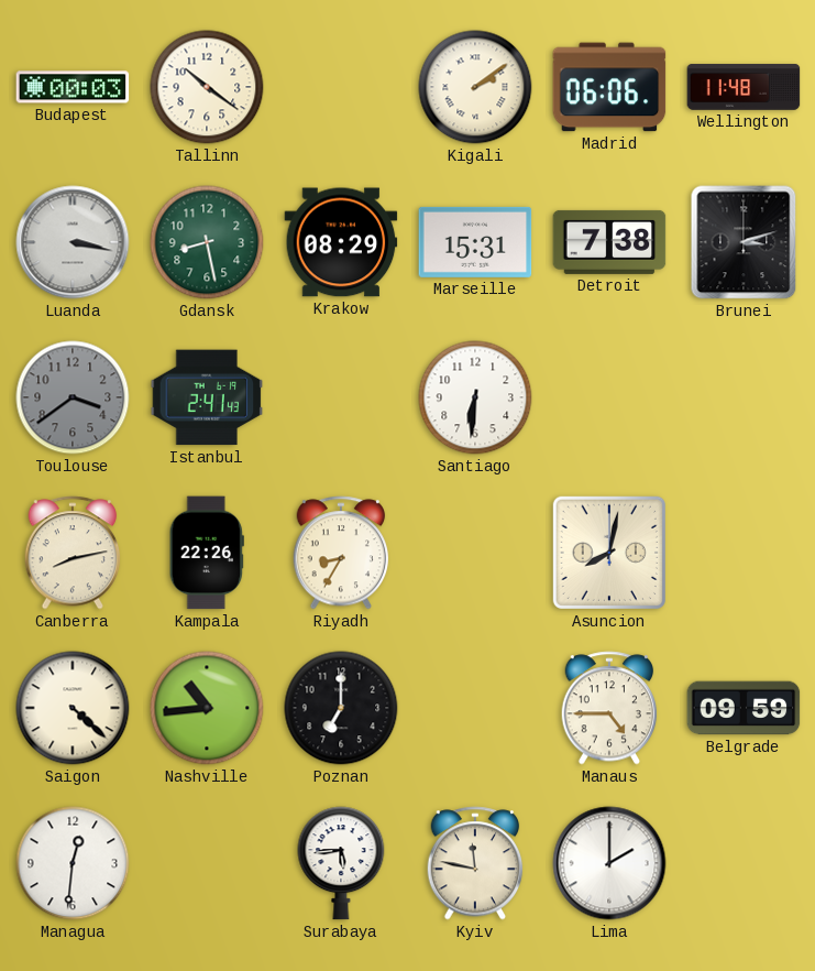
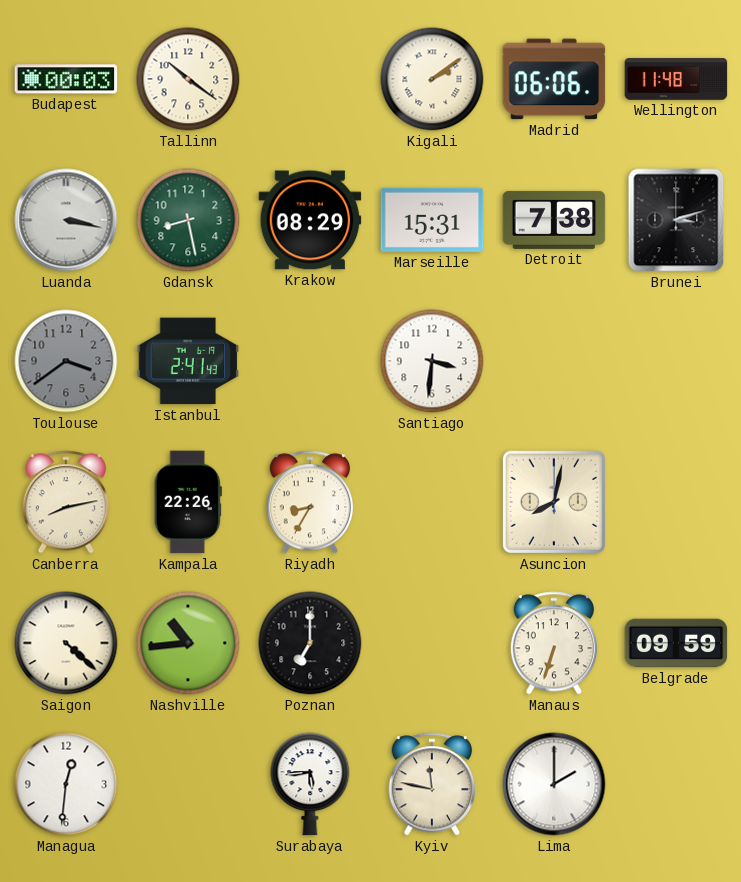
Santiago: 6:31 -> 3:31 (432, 361)
Manaus: 4:45 -> 6:33 (554, 643)
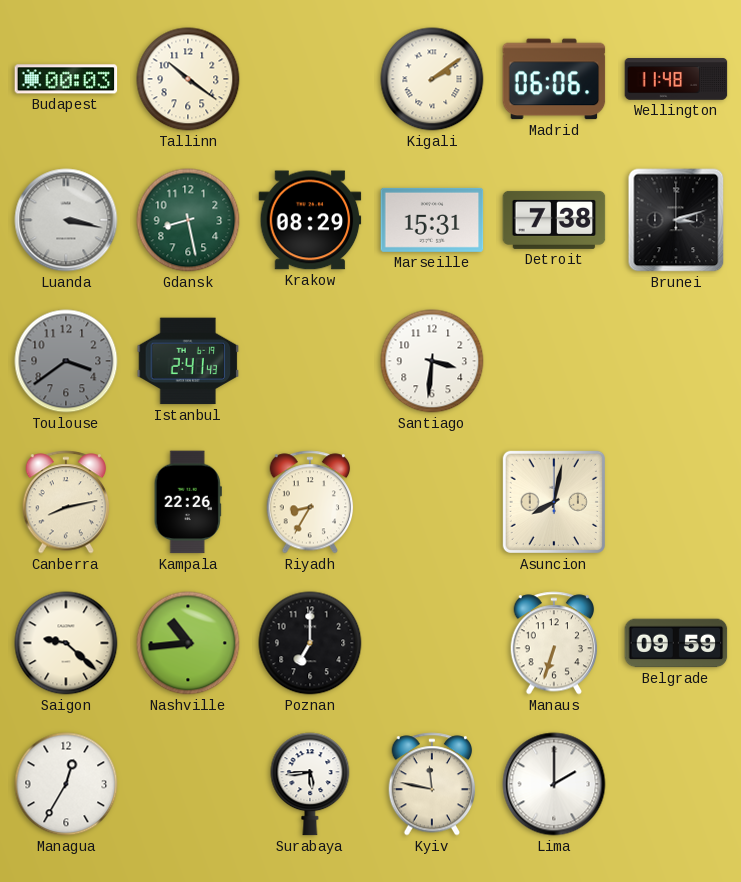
Saigon: 4:22 -> 9:22 (66, 643)
Managua: 12:31 -> 12:35 (66, 784)
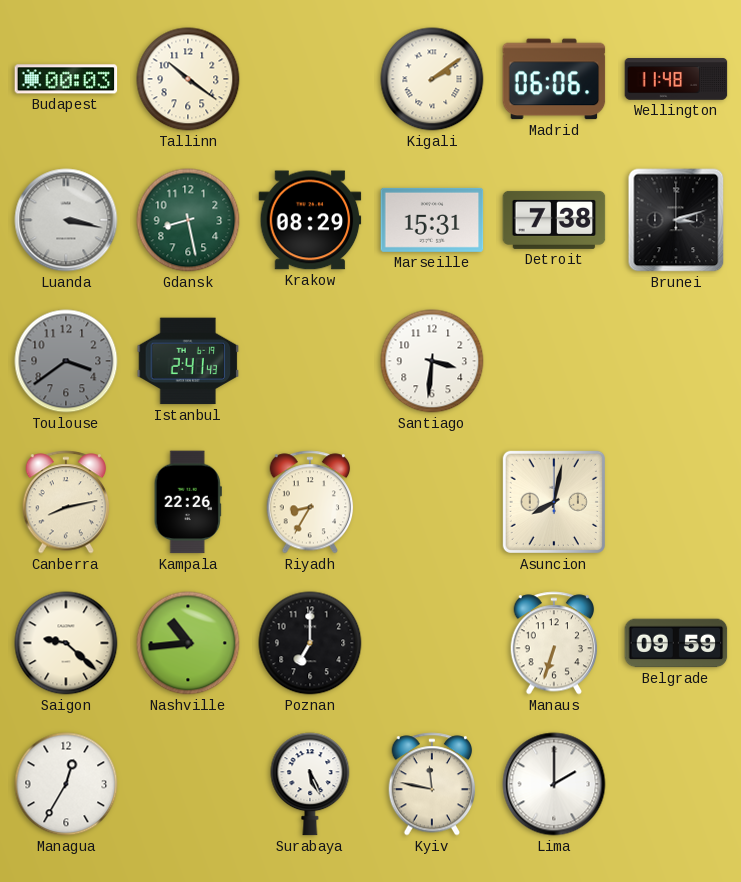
Surabaya: 5:44 -> 5:26 (310, 784)
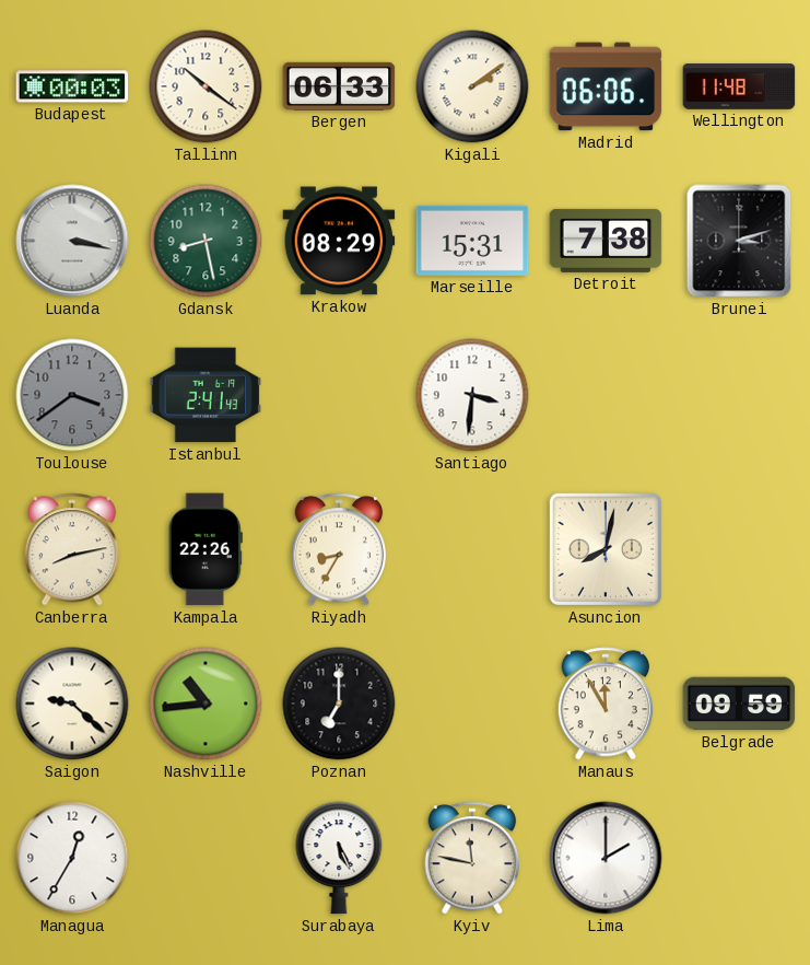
Bergen: none -> 06:33 (339, 86)
Manaus: 6:33 -> 11:55 (606, 704)
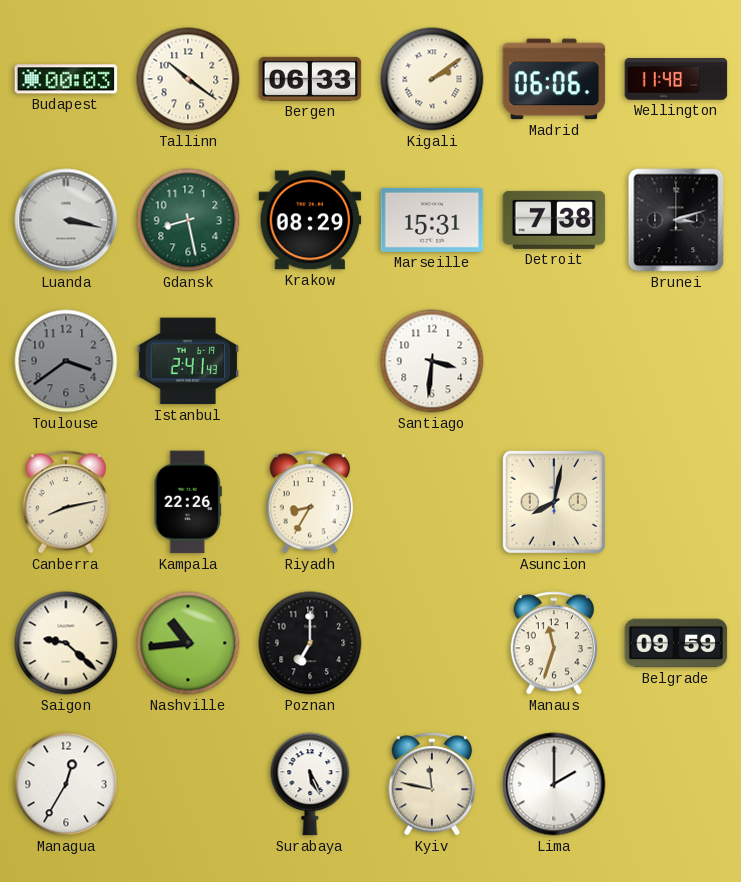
Manaus: 11:55 -> 11:33 (554, 643)
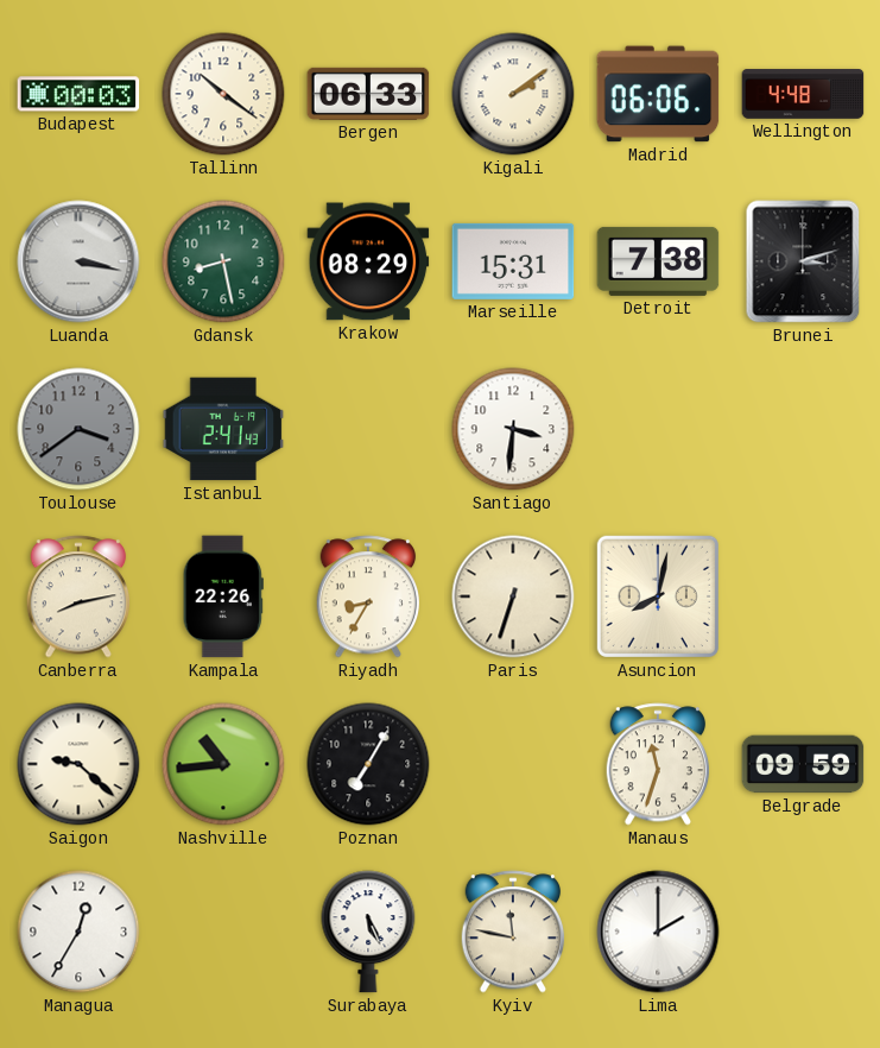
Wellington: 11:48 -> 4:48 (803, 94)
Paris: none -> 6:33 (513, 596)
Poznan: 7:00 -> 7:05 (368, 764)
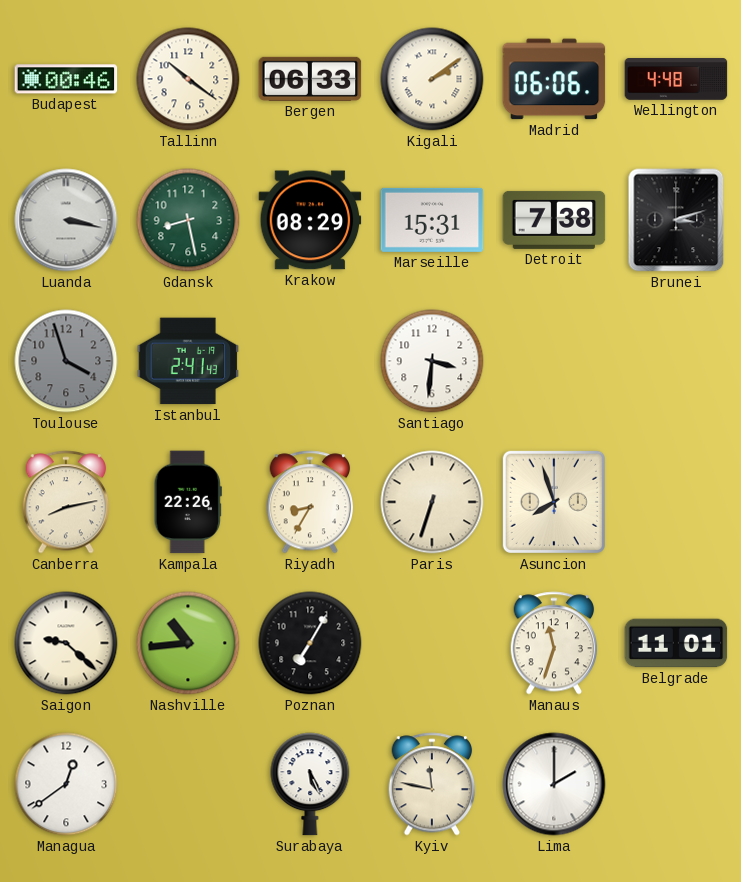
Budapest: 00:03 -> 00:46 (66, 79)
Toulouse: 3:39 -> 3:57 (66, 361)
Asuncion: 8:02 -> 7:57 (554, 502)
Belgrade: 09:59 -> 11:01 (676, 643)
Managua: 12:35 -> 12:39 (66, 784)
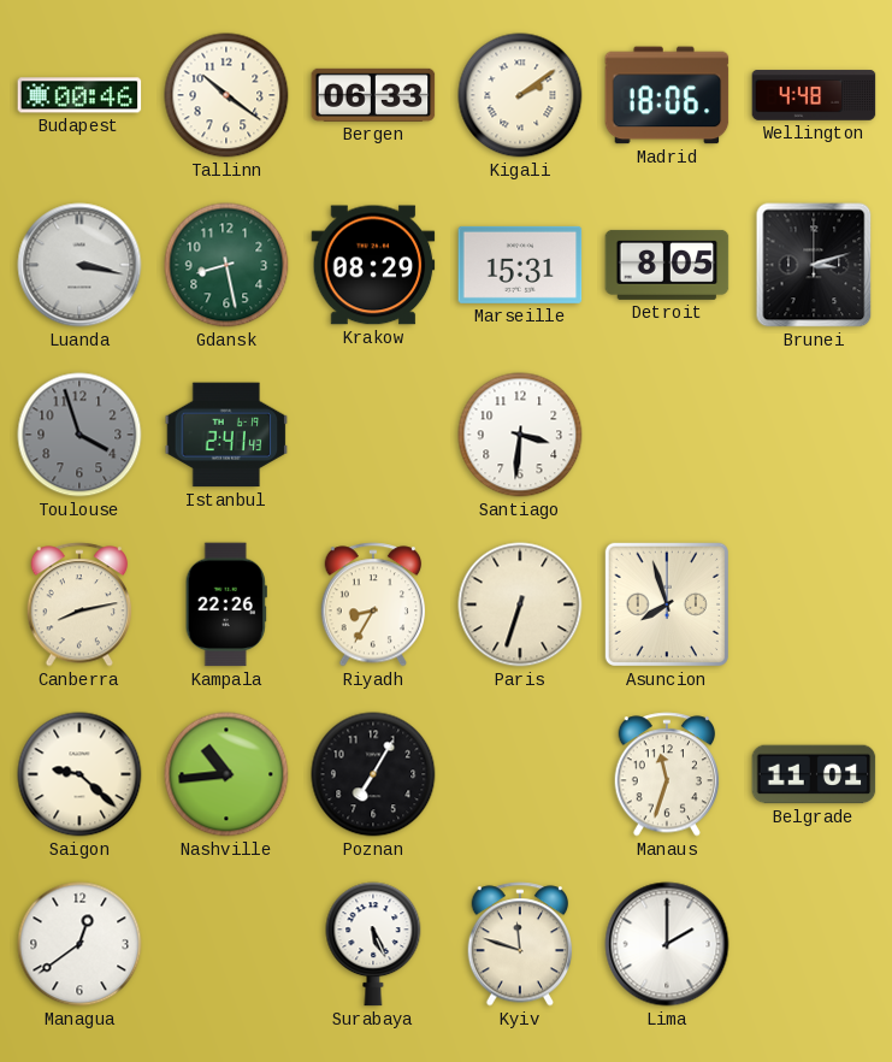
Madrid: 06:06 -> 18:06 (667, 95)
Detroit: 7:38 -> 8:05 (667, 265)
Kyiv: 11:47 -> 11:48 (520, 944)
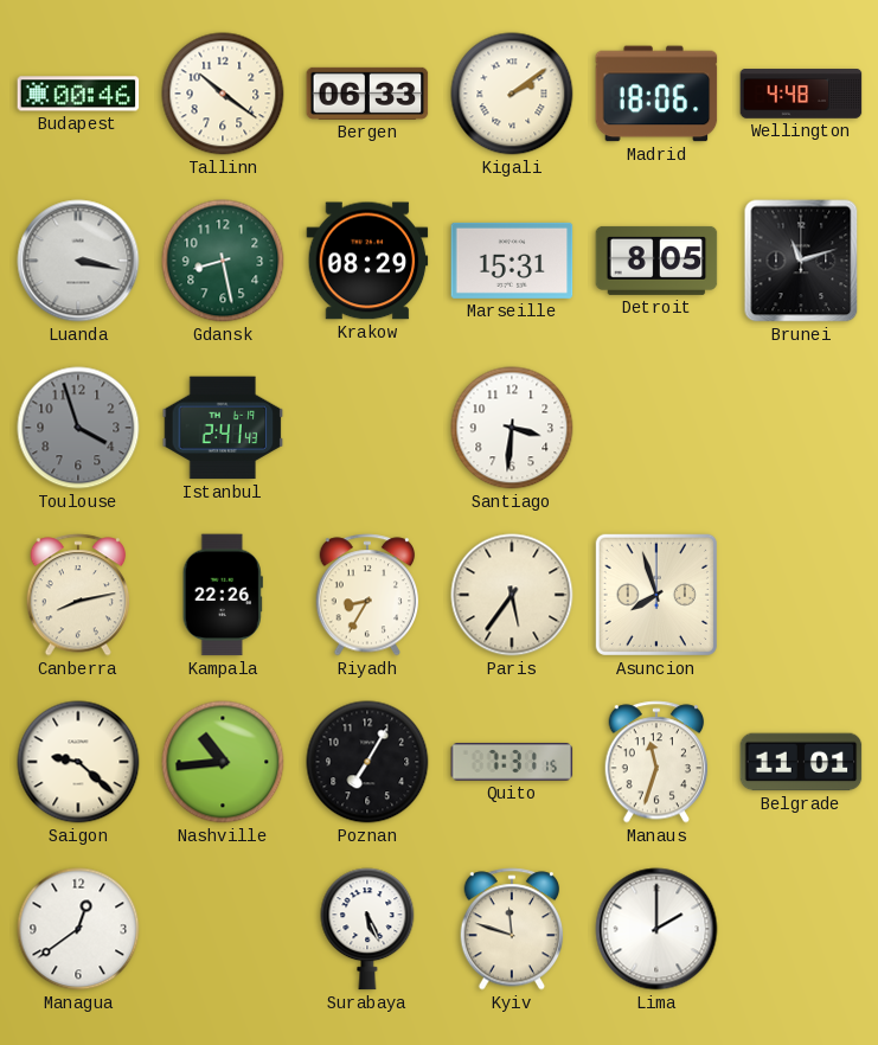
Brunei: 3:12 -> 11:12 (801, 261)
Paris: 6:33 -> 5:36 (512, 595)
Quito: none -> 7:31 (512, 762)
